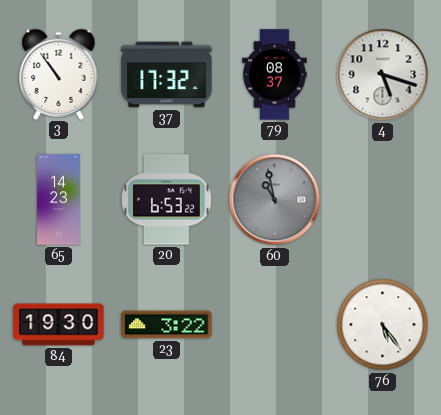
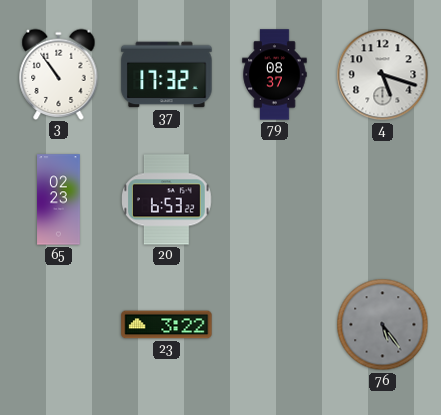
65: 14:23 -> 02:23 (59, 200)
60: 10:58 -> none (275, 200)
84: 19:30 -> none (59, 325)
76 dial: white -> grey (383, 325)
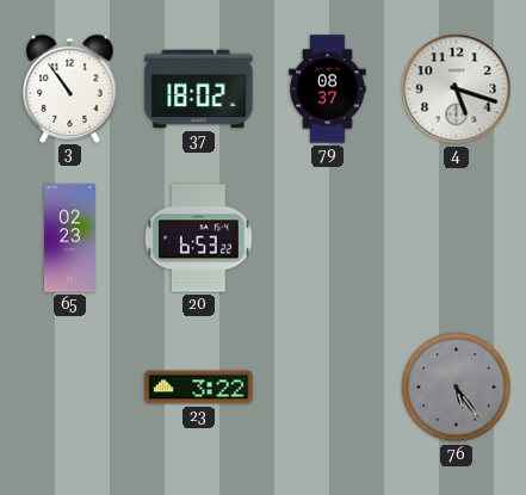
37: 17:32 -> 18:02 (199, 89)
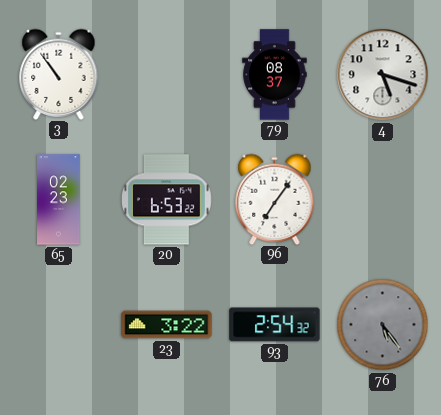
37: 18:02 -> none (199, 89)
96: none -> 7:06 (275, 199)
93: none -> 2:54 (275, 325)
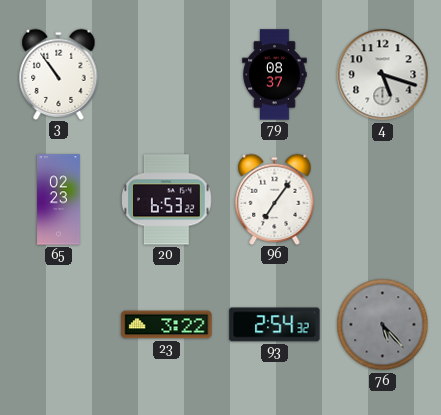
76: 5:24 -> 5:23 (383, 325)
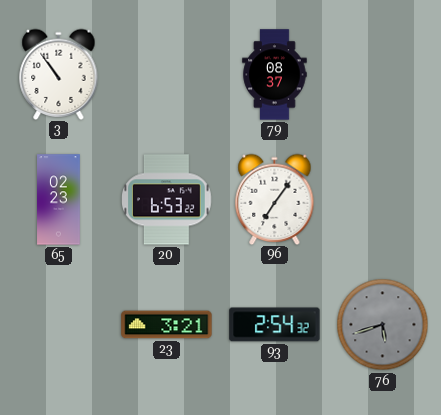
4: 5:18 -> none (383, 75)
23: 3:22 -> 3:21 (167, 325)
76: 5:23 -> 5:42 (383, 325)
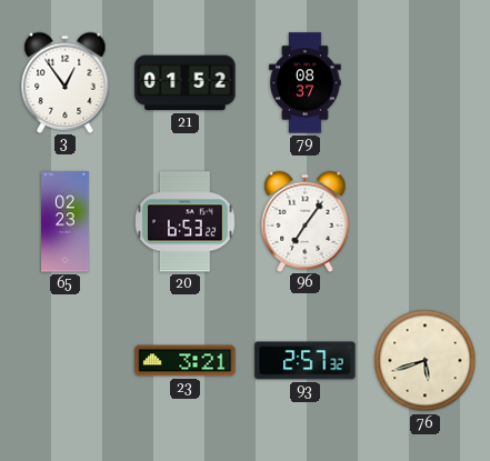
3: 10:54 -> 12:54 (66, 82)
21: none -> 01:52 (186, 83)
93: 2:54 -> 2:57 (306, 361)
76 dial: grey -> cream (426, 361)
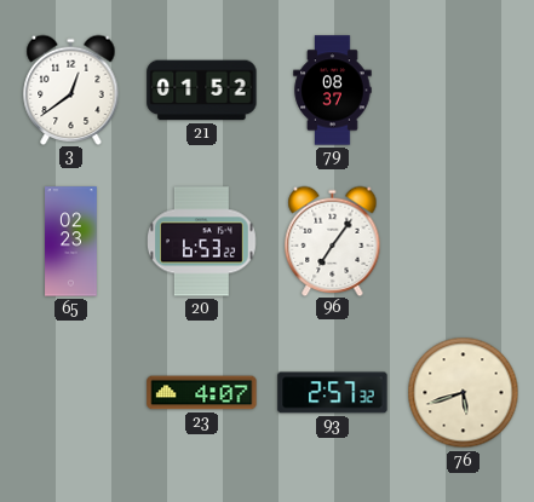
3: 12:54 -> 12:39 (71, 90)
23: 3:21 -> 4:07 (202, 393)
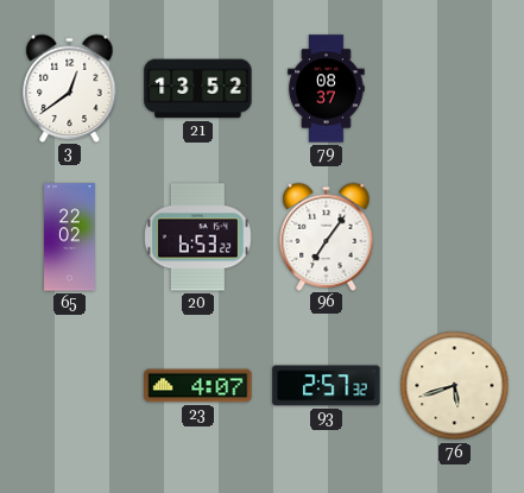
21: 01:52 -> 13:52 (198, 89)
65: 02:23 -> 22:02 (70, 238)
